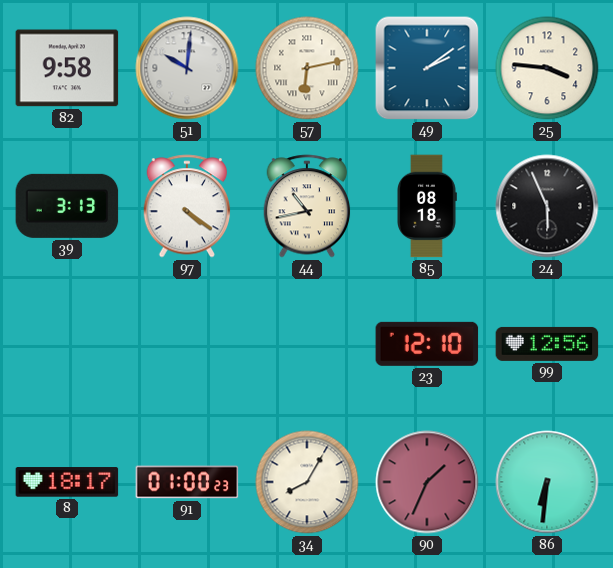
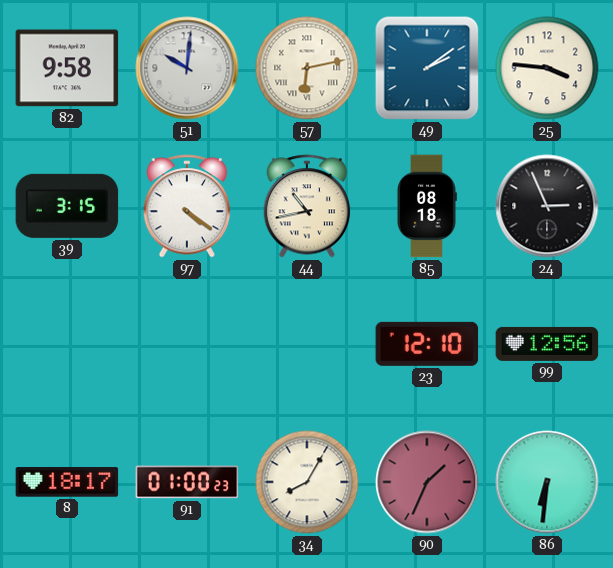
39: 3:13 -> 3:15 (67, 206)
24: 5:56 -> 2:56 (547, 206)
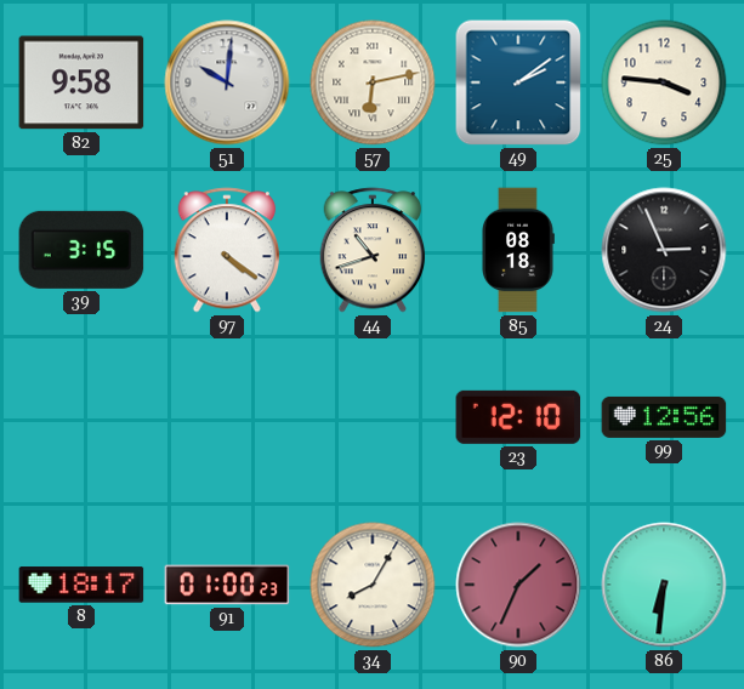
44: 10:43 -> 10:42 (373, 250)
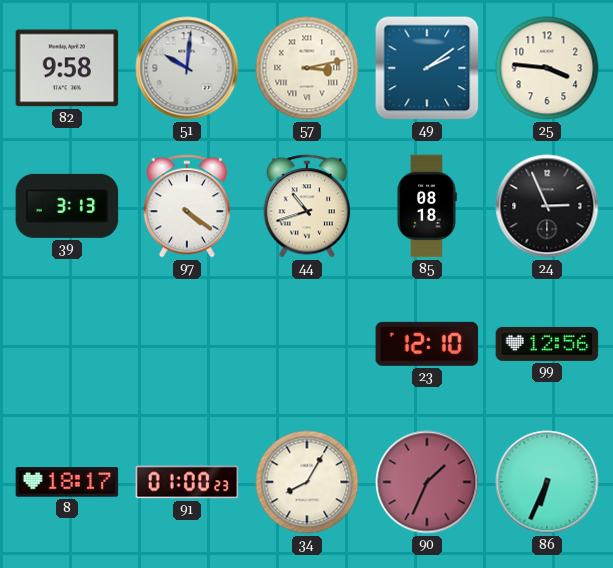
57: 6:13 -> 3:13 (307, 68)
39: 3:15 -> 3:13 (67, 206)
86: 6:31 -> 6:34 (547, 482)
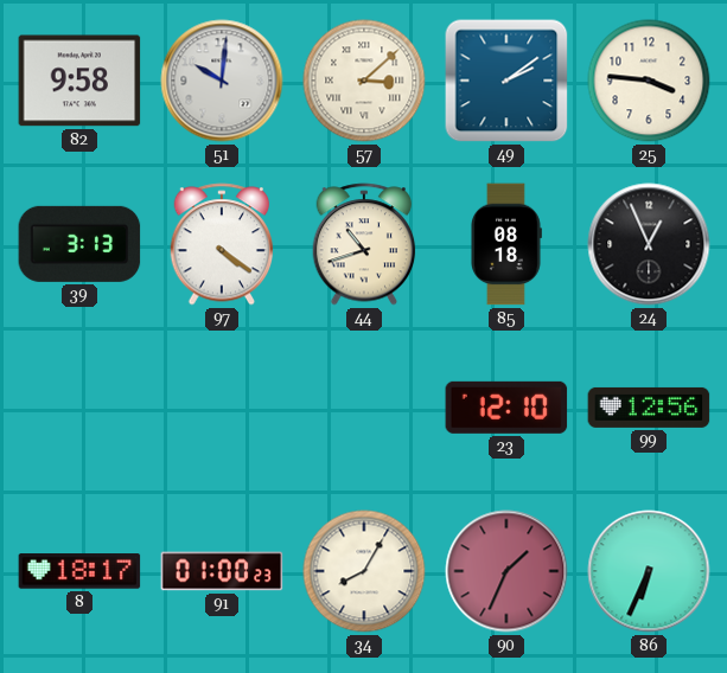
57: 3:13 -> 3:08 (364, 81)
24: 2:56 -> 12:56 (649, 244)
